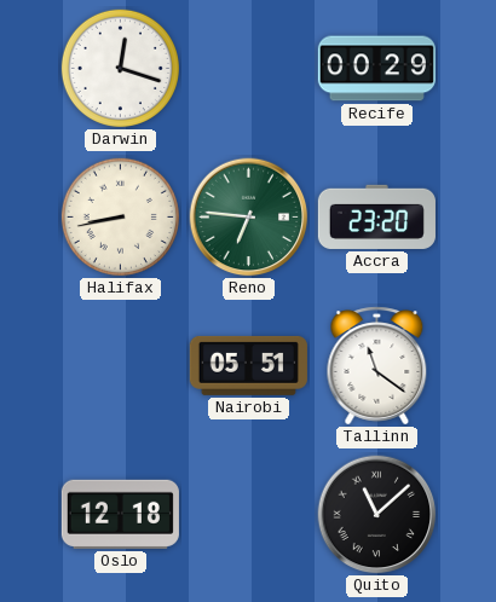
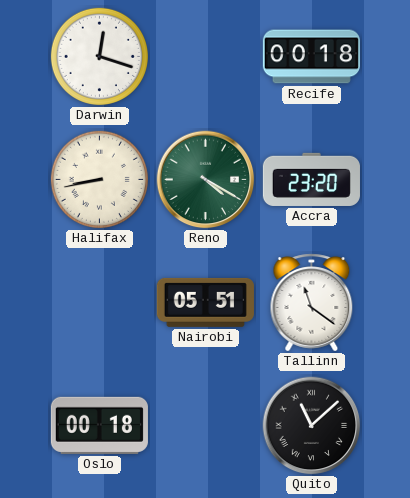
Recife: 00:29 -> 00:18 (311, 57)
Reno: 6:46 -> 4:20 (206, 180)
Oslo: 12:18 -> 00:18 (99, 425)
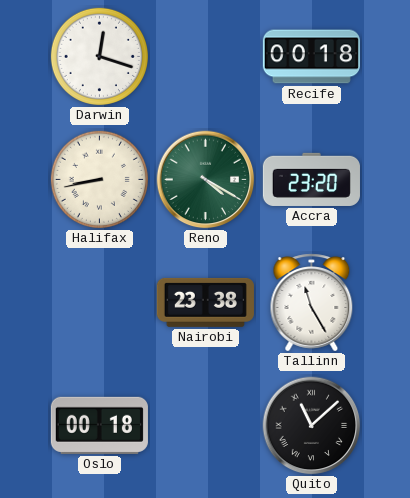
Nairobi: 05:51 -> 23:38 (205, 302)
Tallinn: 11:21 -> 11:25 (312, 303)
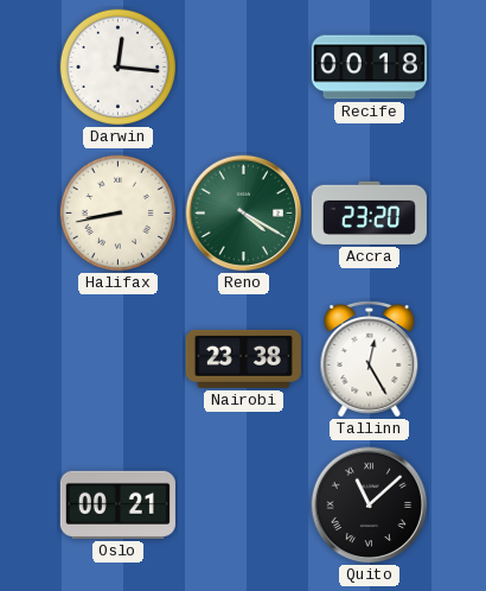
Darwin: 12:18 -> 12:16 (117, 66)
Tallinn: 11:25 -> 12:25 (370, 360)
Oslo: 00:18 -> 00:21 (117, 504)
